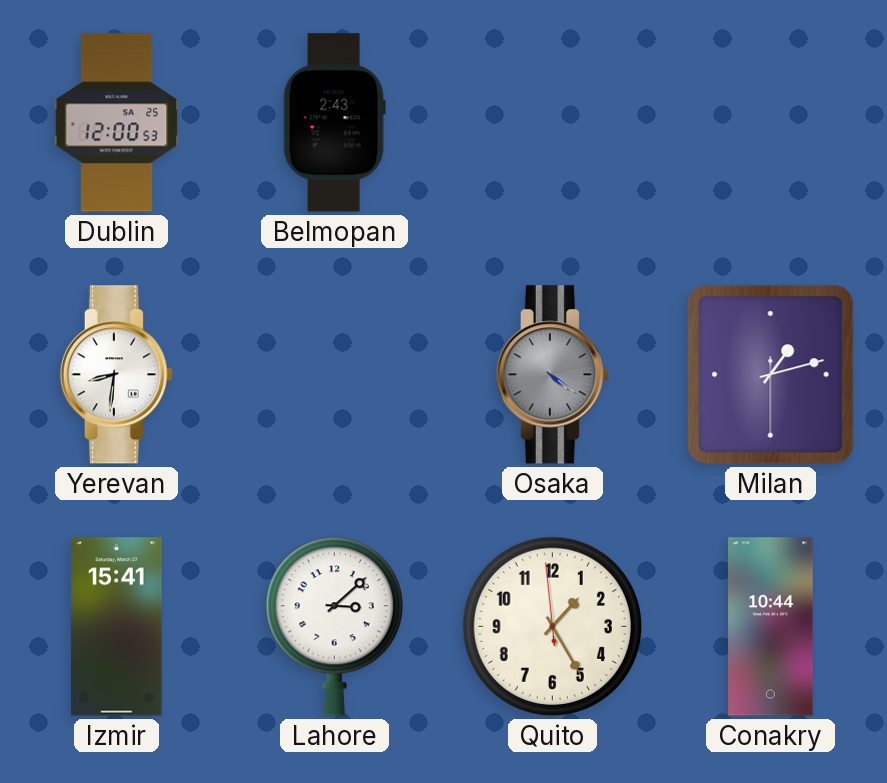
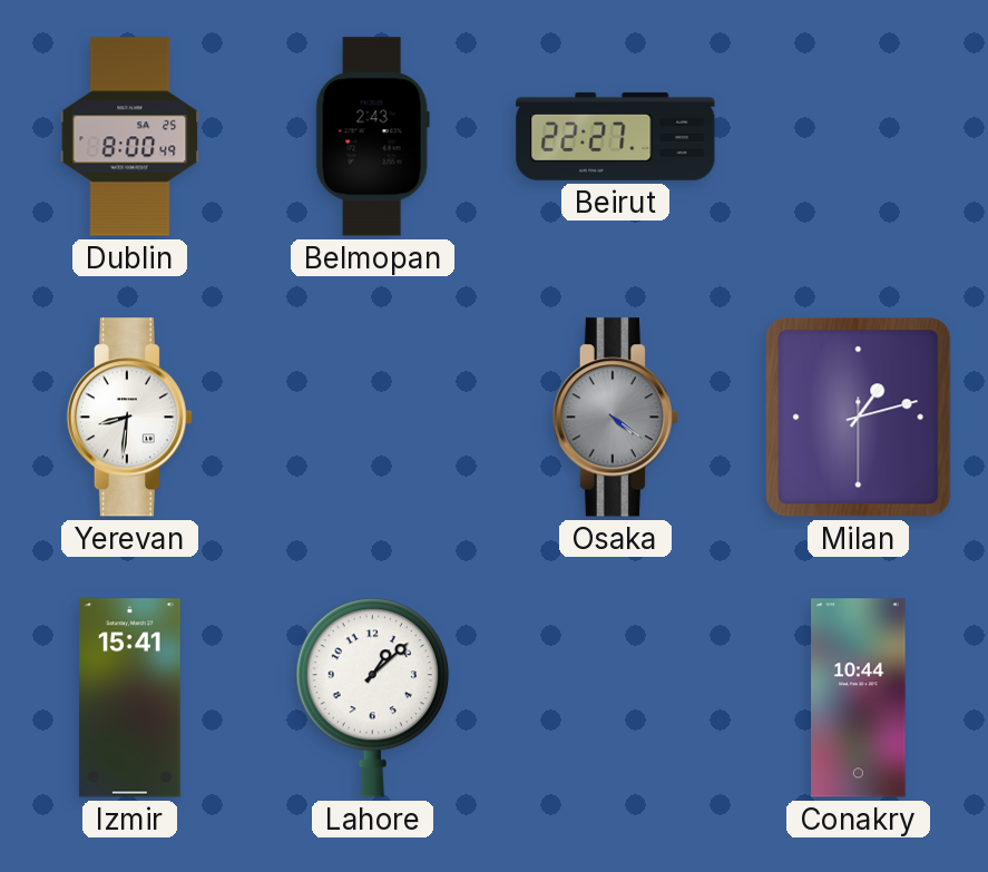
Dublin: 12:00 -> 8:00 (130, 137)
Beirut: none -> 22:27 (616, 136)
Lahore: 3:08 -> 1:08 (372, 698)
Quito: 1:24 -> none (552, 626)
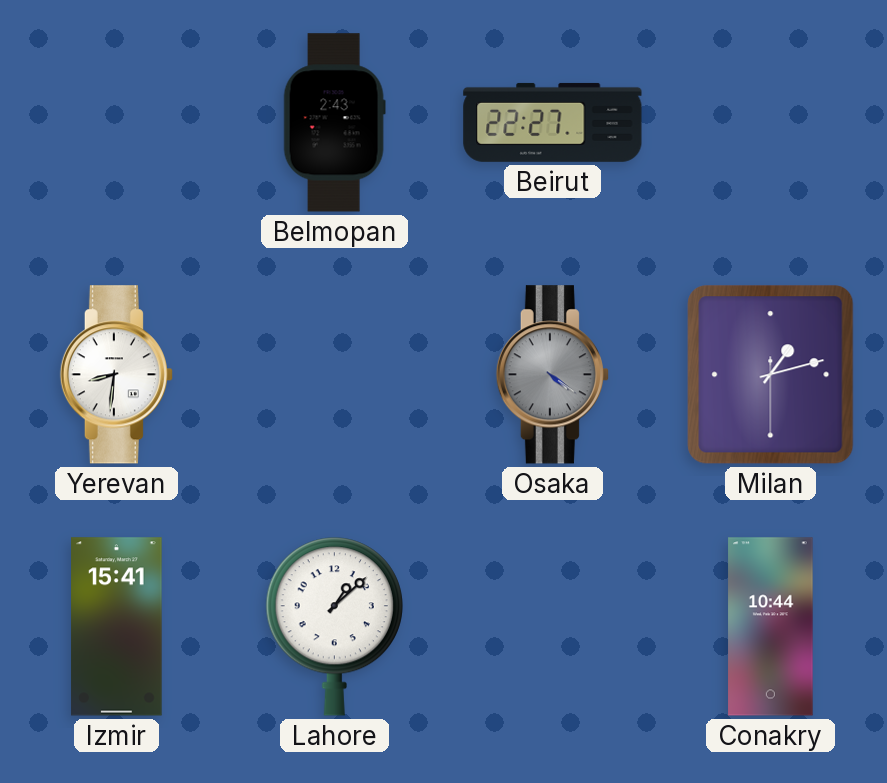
Dublin: 8:00 -> none (130, 137)
